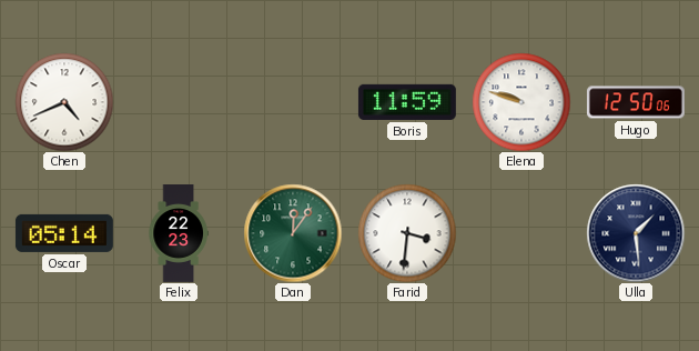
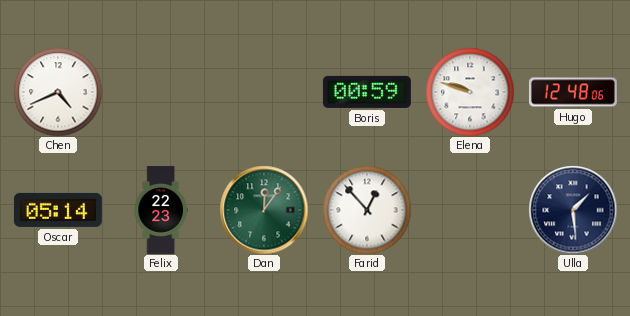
Boris: 11:59 -> 00:59 (367, 92)
Hugo: 12:50 -> 12:48 (573, 92)
Farid: 3:31 -> 12:53 (367, 210)
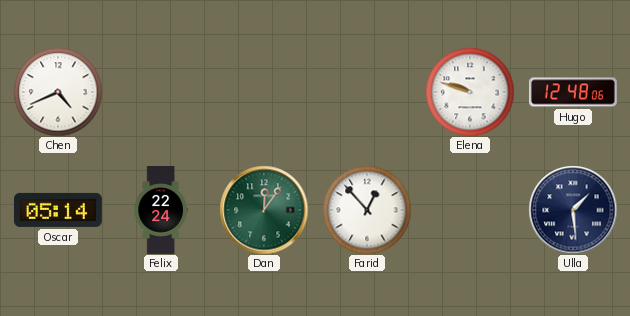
Boris: 00:59 -> none (367, 92)
Felix: 22:23 -> 22:24 (161, 211)
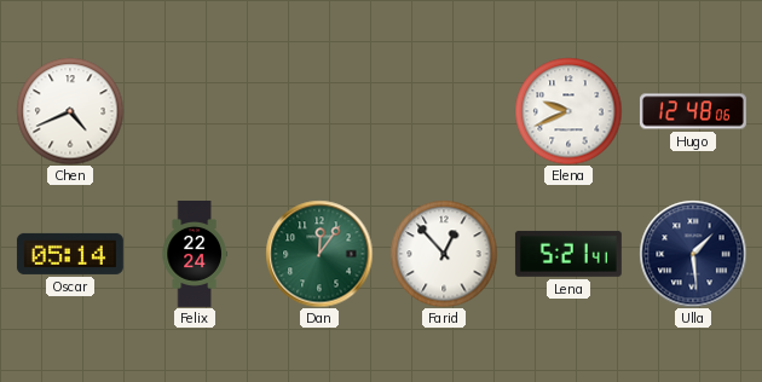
Elena: 9:48 -> 9:41 (568, 111)
Lena: none -> 5:21 (568, 254)
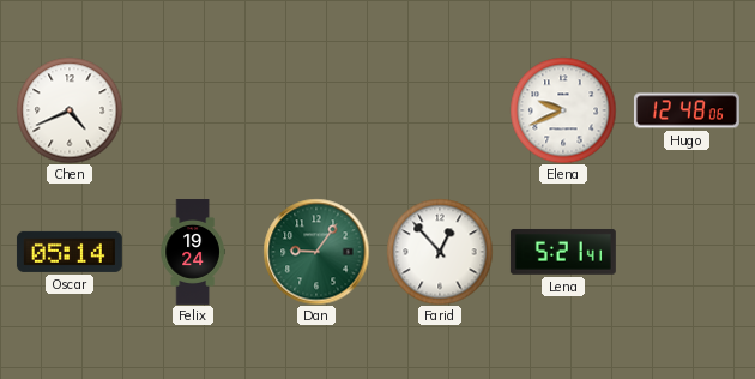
Felix: 22:24 -> 19:24 (193, 253)
Dan: 12:06 -> 9:06 (316, 252)
Ulla: 1:29 -> none (693, 254)
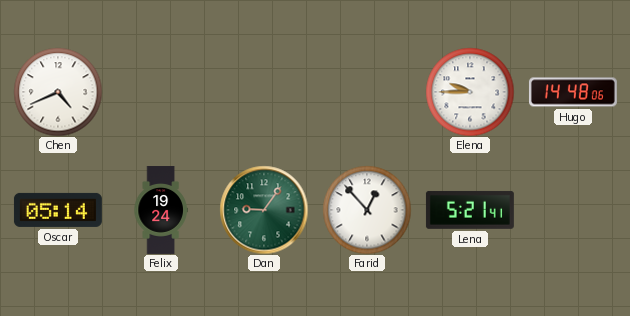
Elena: 9:41 -> 9:45 (470, 92)
Hugo: 12:48 -> 14:48 (573, 92)
